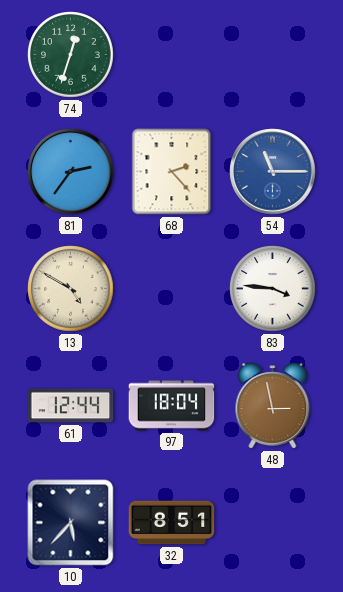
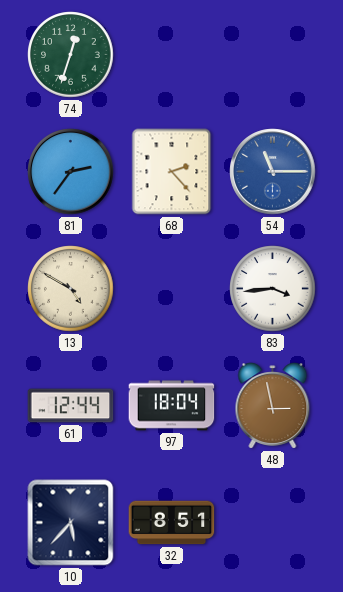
83: 3:46 -> 3:44 (273, 289)
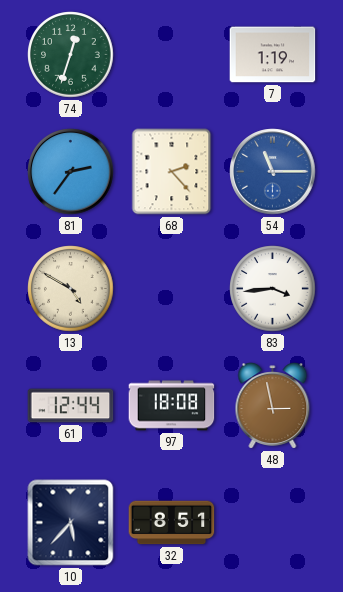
7: none -> 1:19 (273, 55)
97: 18:04 -> 18:08 (172, 406)
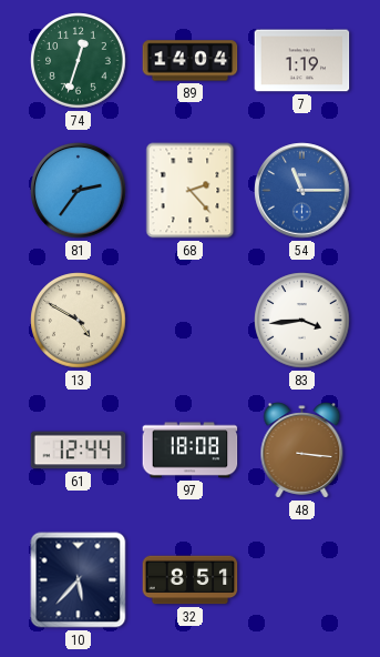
89: none -> 14:04 (191, 61)
48: 2:58 -> 3:16 (302, 451)
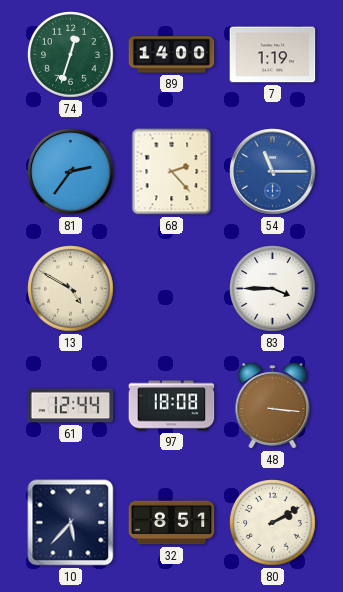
89: 14:04 -> 14:00 (172, 55)
83: 3:44 -> 3:45 (273, 289)
80: none -> 2:10 (273, 523)
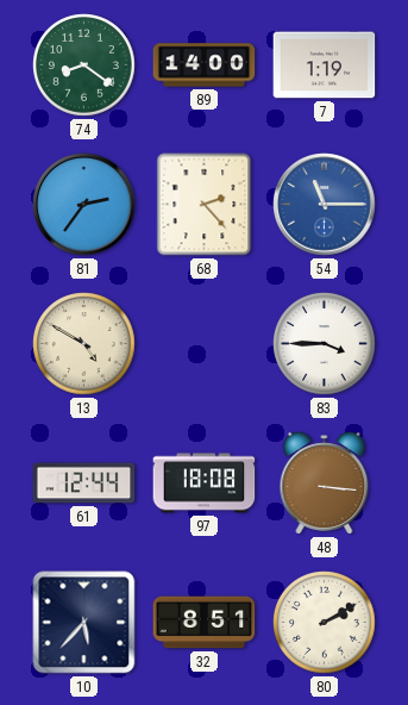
74: 12:33 -> 8:21 (84, 65)
